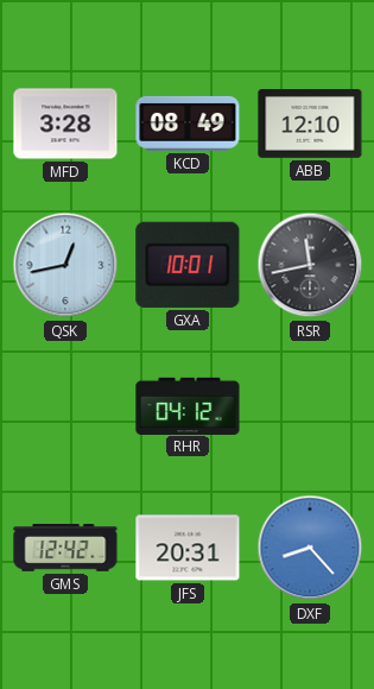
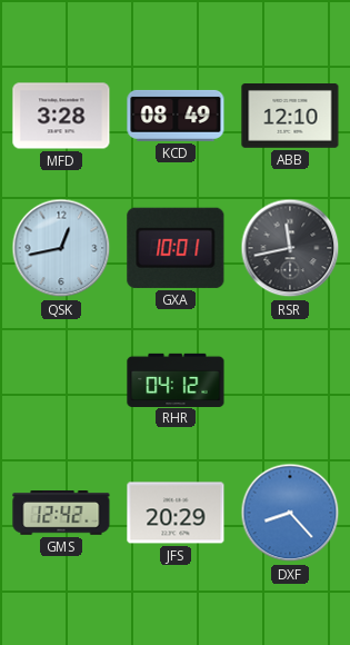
JFS: 20:31 -> 20:29 (176, 513)
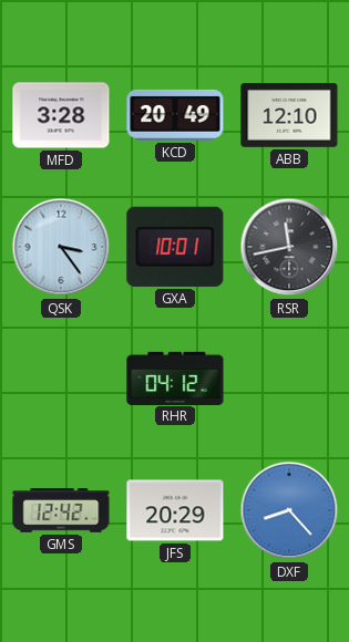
KCD: 08:49 -> 20:49 (175, 115)
QSK: 12:43 -> 3:24 (61, 247)
